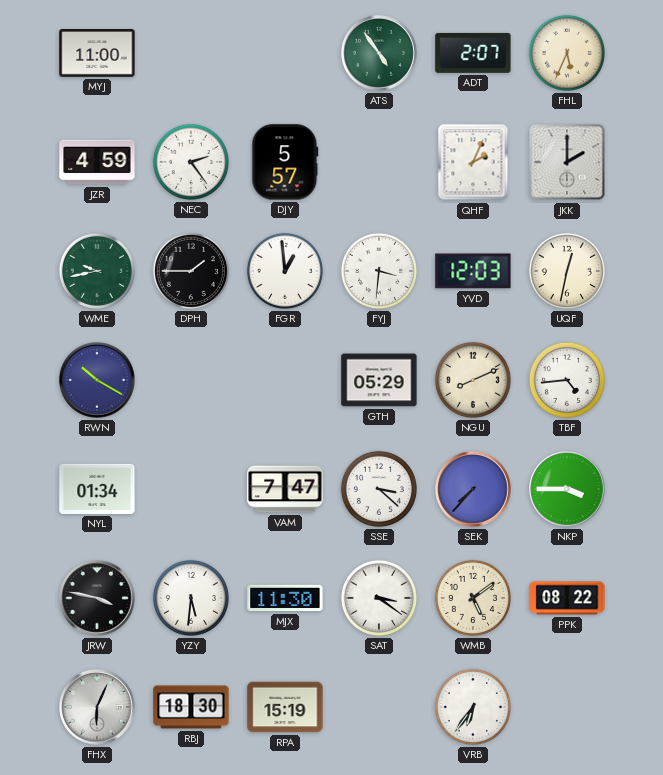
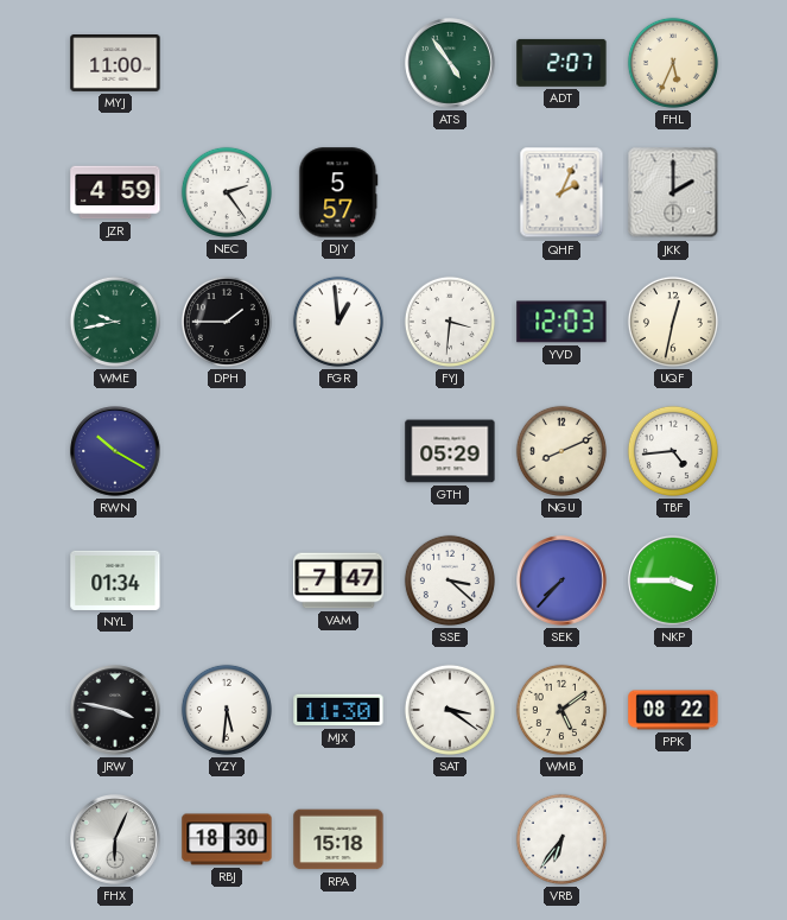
RPA: 15:19 -> 15:18 (338, 839)
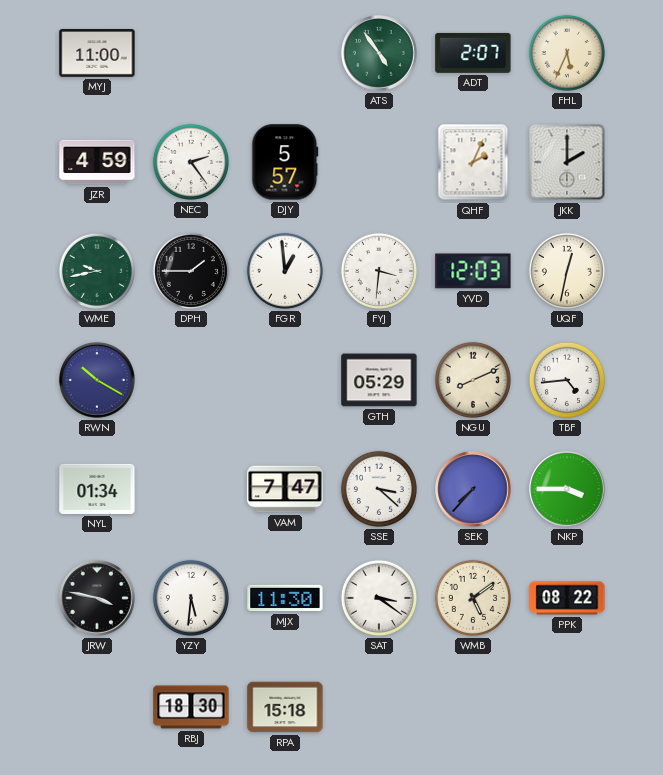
FHX: 6:04 -> none (115, 839)
VRB: 6:36 -> none (561, 839)
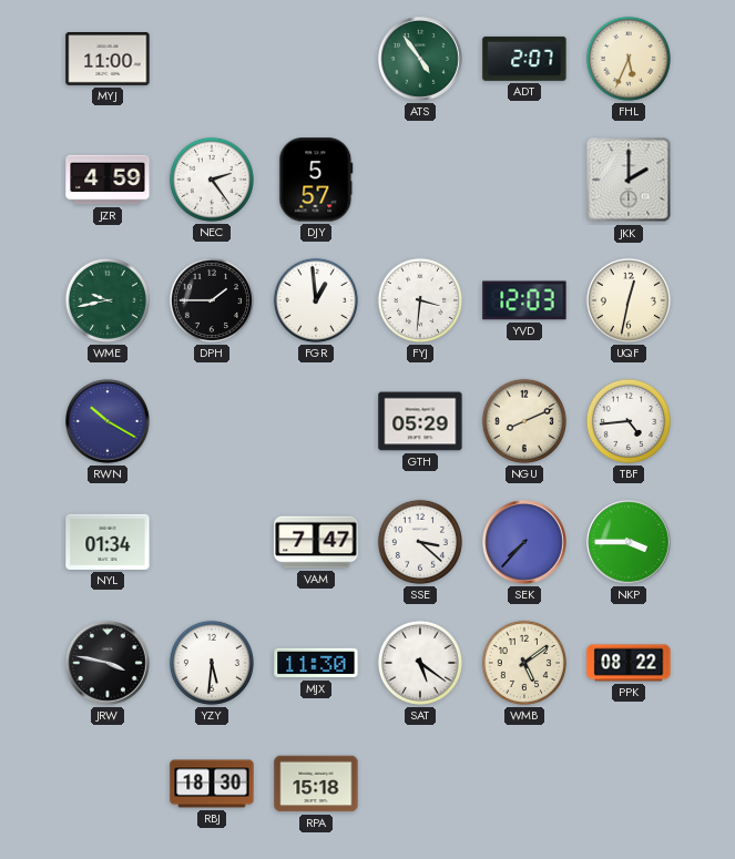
QHF: 2:04 -> none (473, 162)
SAT: 3:21 -> 5:21 (420, 663)
